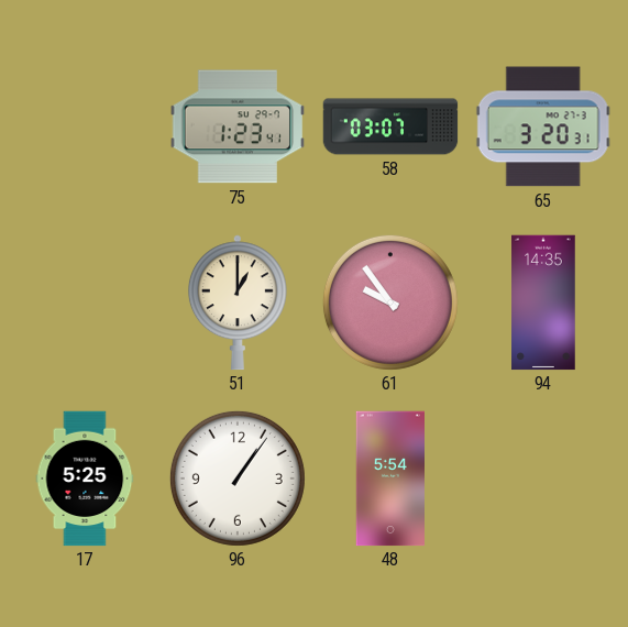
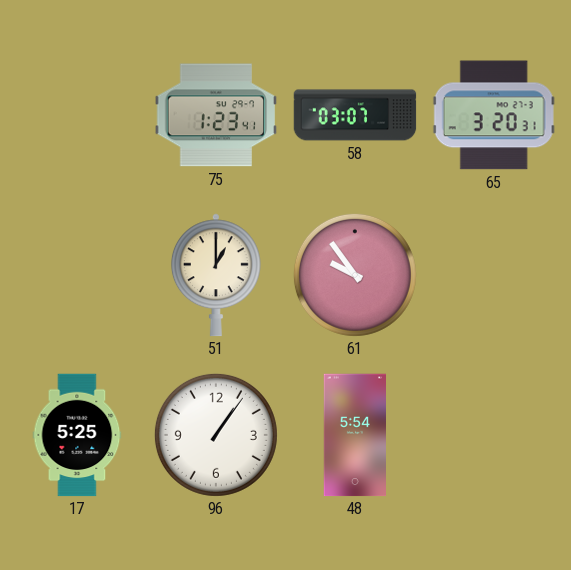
94: 14:35 -> none (543, 302)
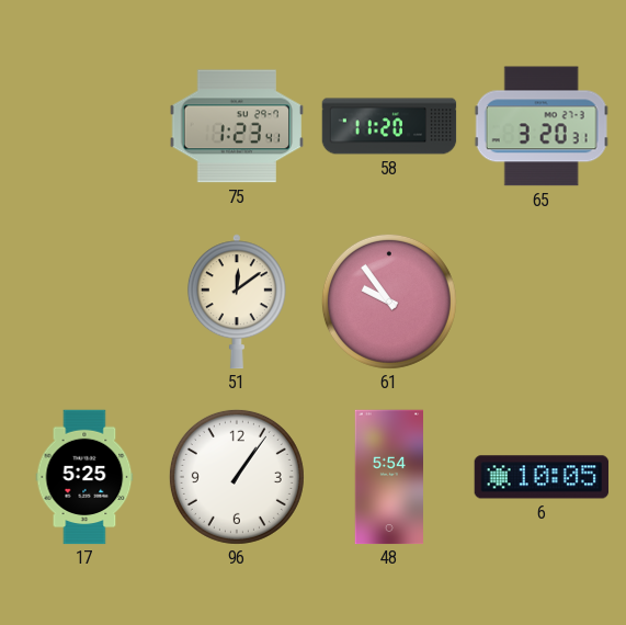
58: 03:07 -> 11:20 (389, 126)
51: 1:00 -> 12:09 (237, 302)
6: none -> 10:05 (542, 477)
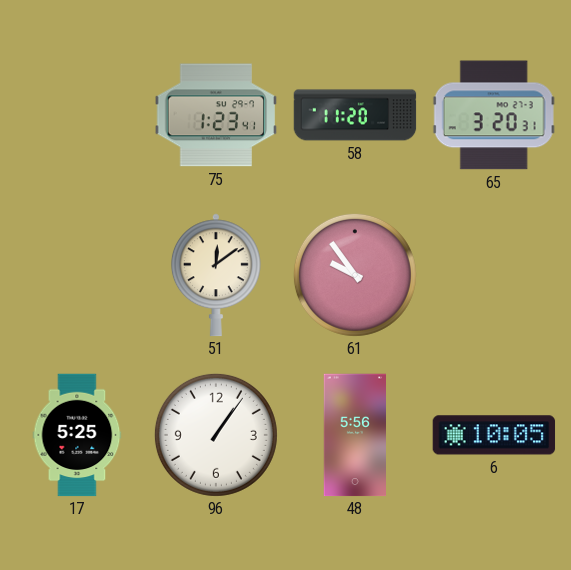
48: 5:54 -> 5:56 (354, 435)
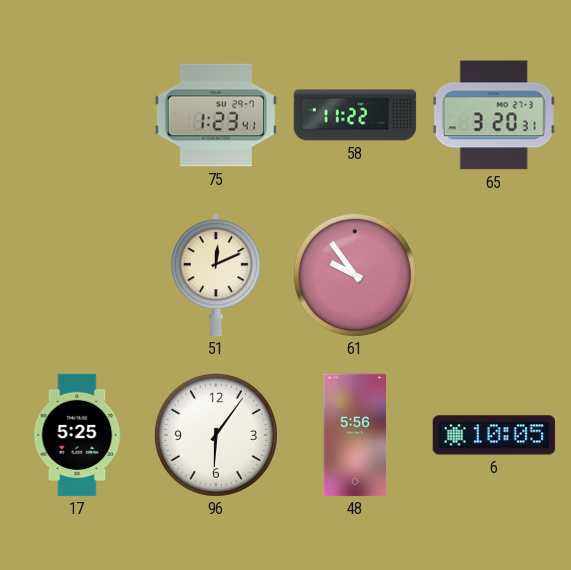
58: 11:20 -> 11:22 (355, 115)
51: 12:09 -> 12:11 (216, 275)
96: 1:06 -> 6:06 (216, 435)
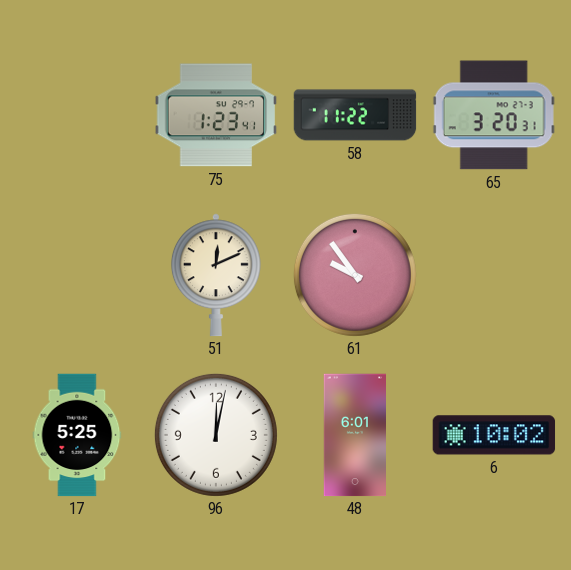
96: 6:06 -> 12:02 (216, 435)
48: 5:56 -> 6:01 (354, 435)
6: 10:05 -> 10:02 (494, 435)
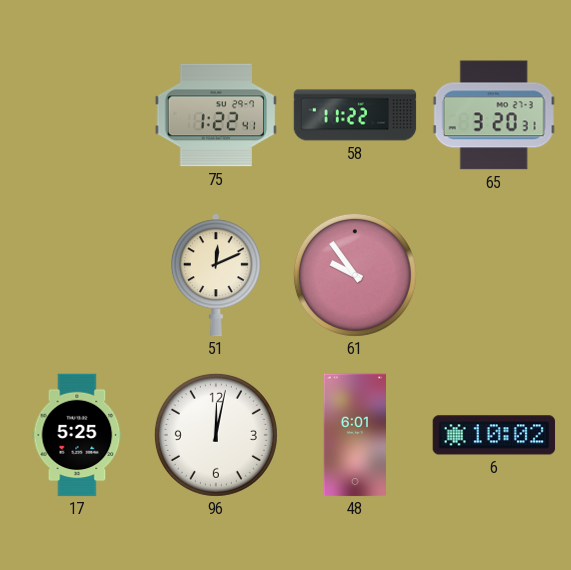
75: 1:23 -> 1:22 (216, 115)
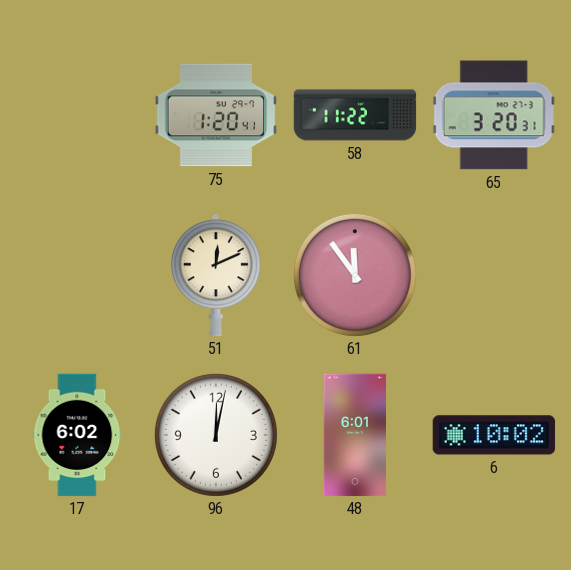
75: 1:22 -> 1:20 (216, 115)
61: 9:54 -> 11:54 (355, 275)
17: 5:25 -> 6:02 (77, 435)
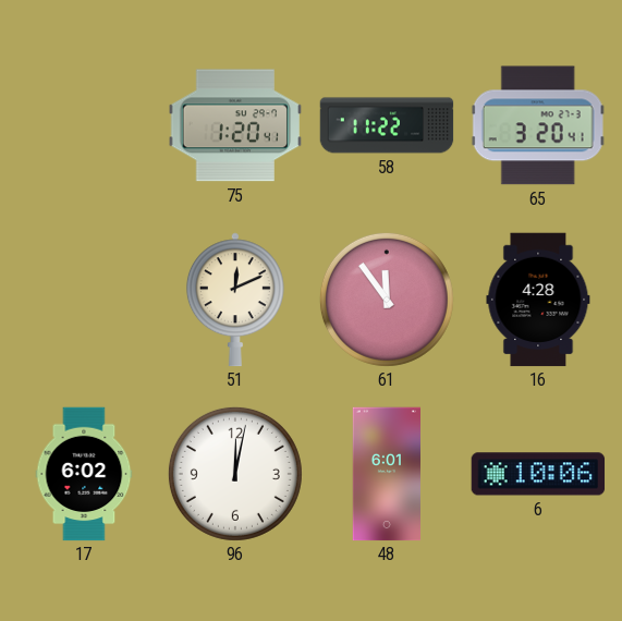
65: 3:20:31 -> 3:20:41 (538, 125)
16: none -> 4:28 (538, 300)
6: 10:02 -> 10:06 (538, 474)
